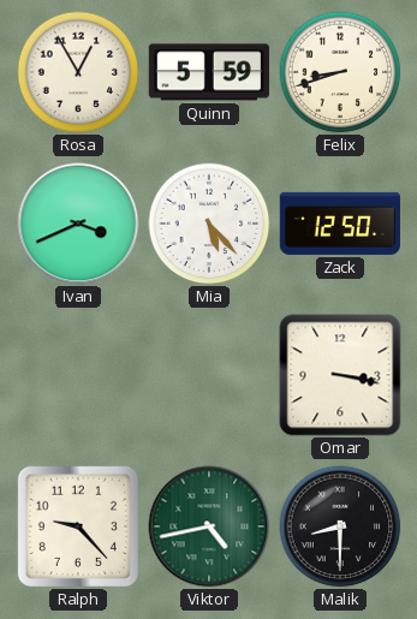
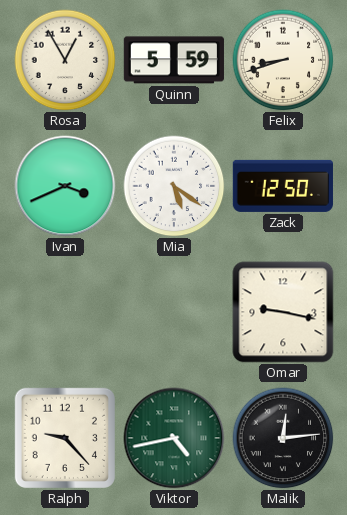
Mia: 5:23 -> 5:21 (174, 186)
Omar: 3:17 -> 9:17 (283, 312)
Malik: 8:30 -> 12:14 (283, 438)
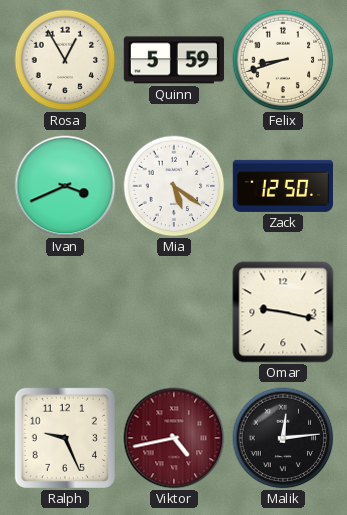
Ralph: 9:23 -> 9:26 (65, 438)
Viktor dial: green -> burgundy (174, 438)
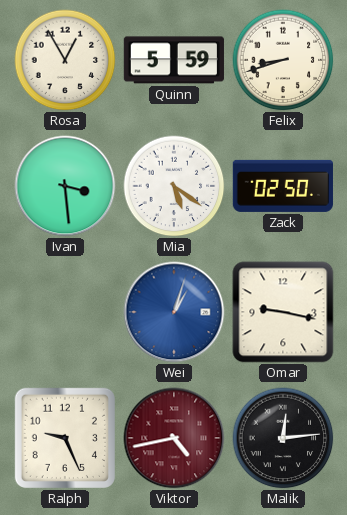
Ivan: 3:41 -> 3:29 (65, 186)
Zack: 12:50 -> 02:50 (282, 186)
Wei: none -> 1:03 (174, 312)
